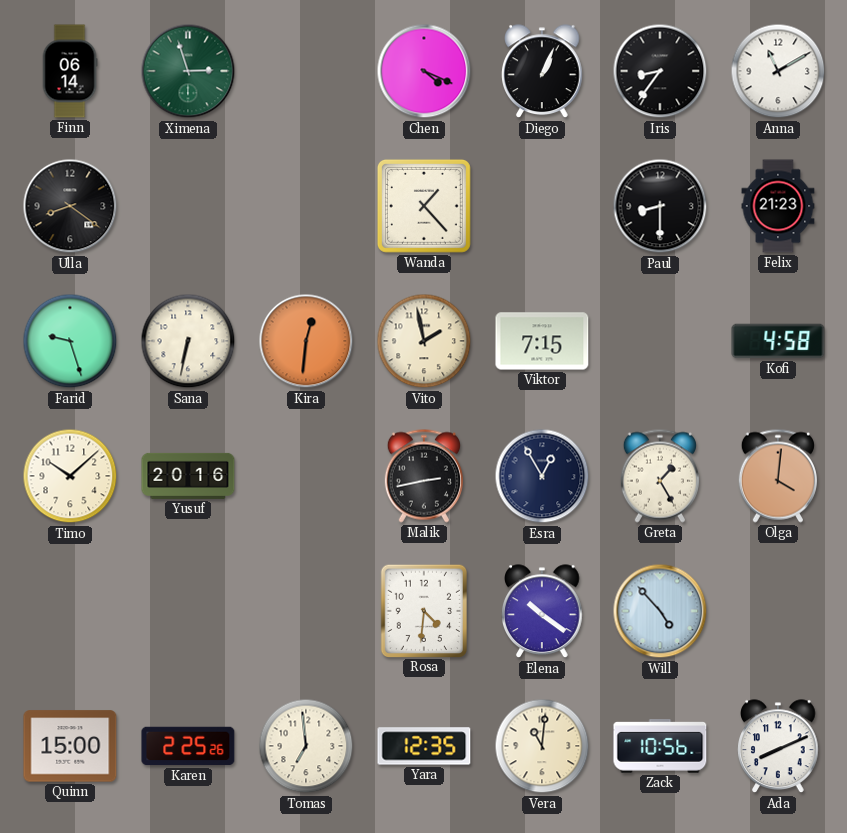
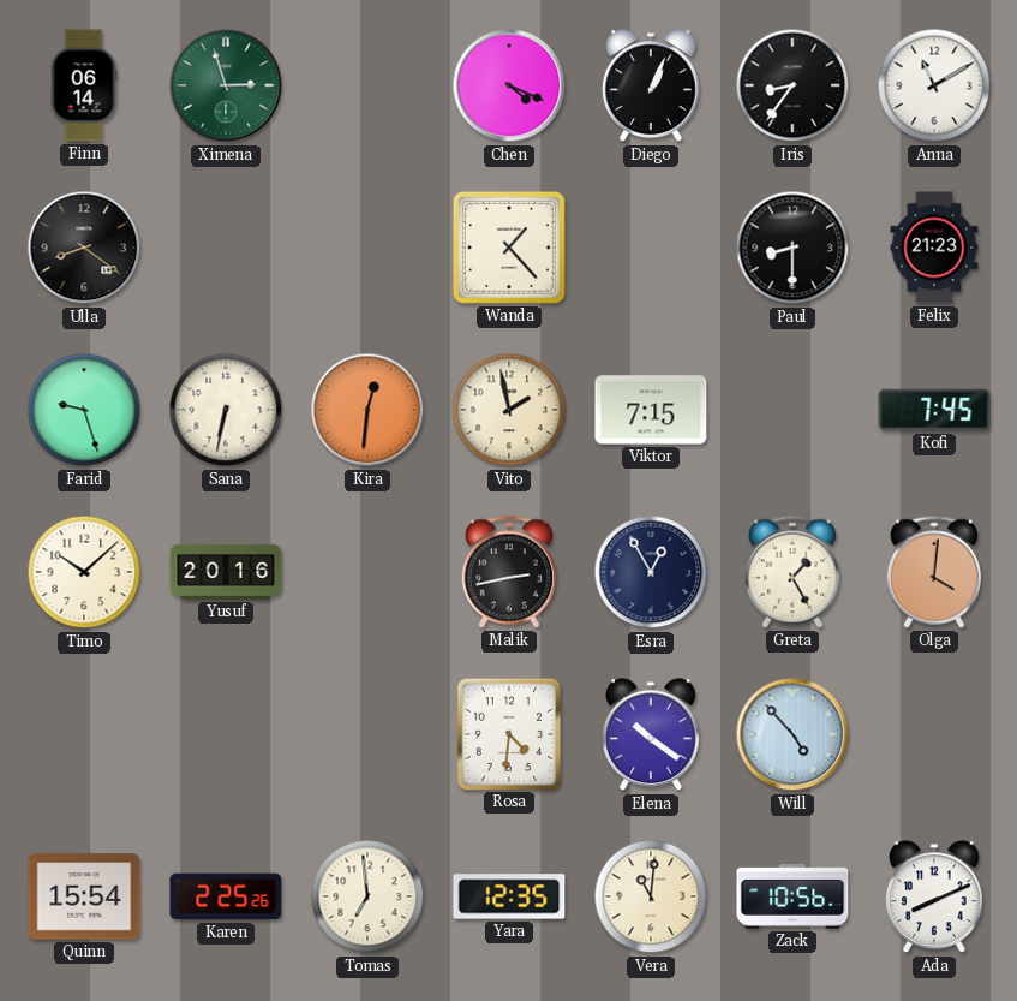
Kofi: 4:58 -> 7:45 (934, 410)
Quinn: 15:00 -> 15:54 (84, 896)
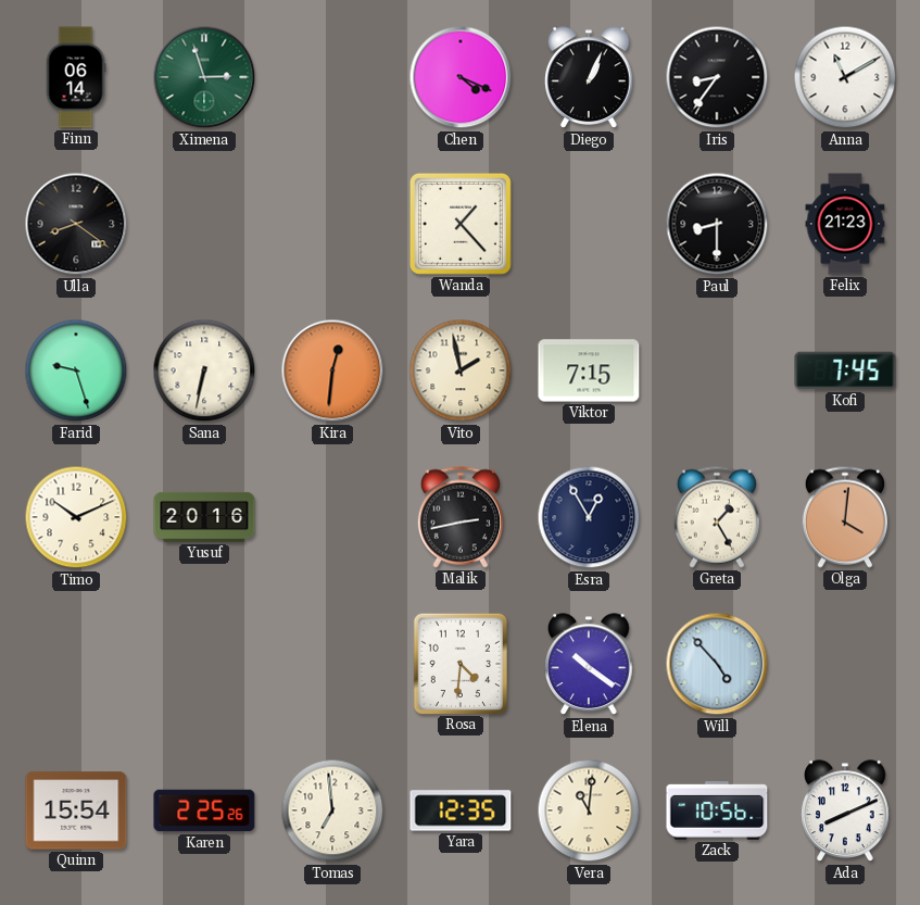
Timo: 10:08 -> 10:11 (76, 517)
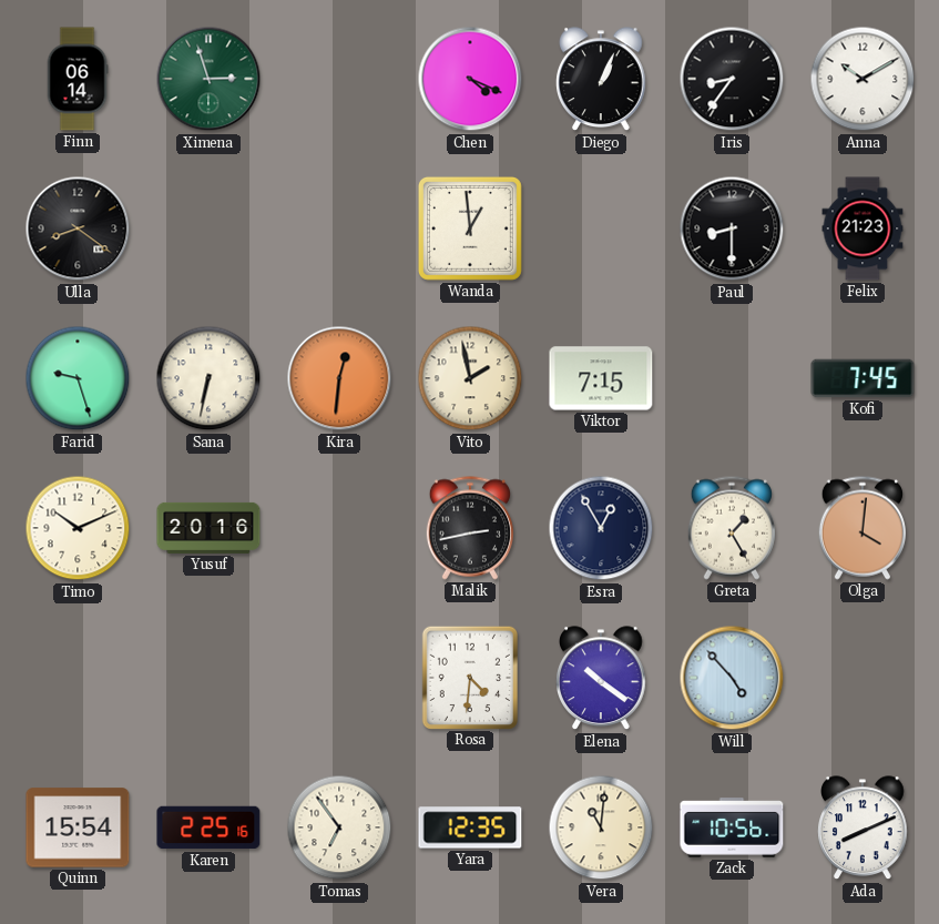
Anna: 11:10 -> 10:10 (863, 79)
Wanda: 1:23 -> 12:59 (470, 229)
Karen: 2:25:26 -> 2:25:16 (208, 827)
Tomas: 6:59 -> 6:54 (339, 827)
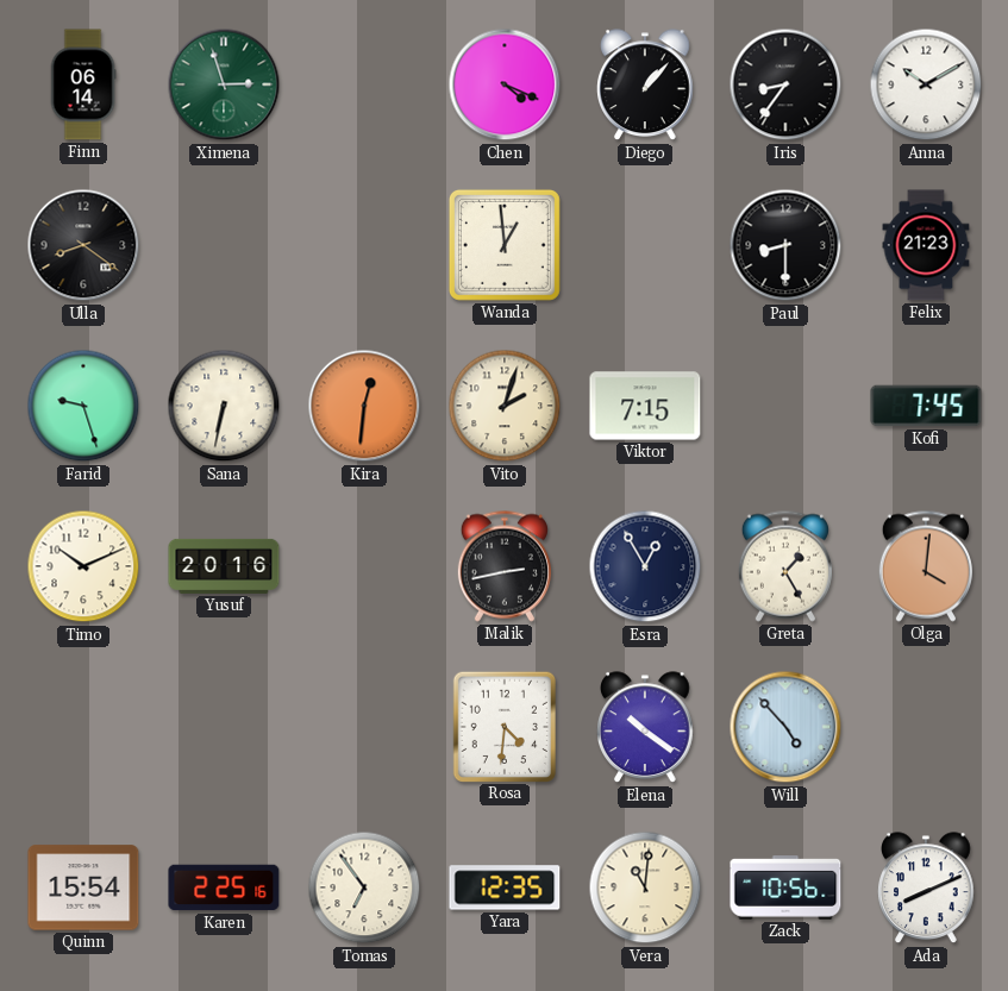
Diego: 1:04 -> 1:07 (645, 86)
Vito: 1:58 -> 2:03 (505, 406)
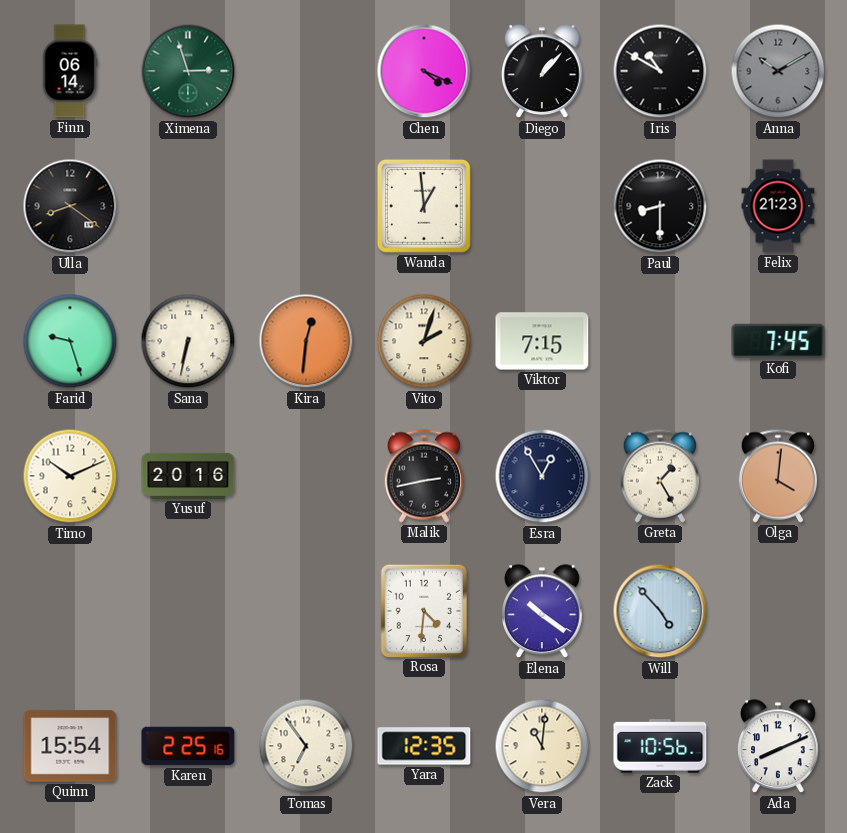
Iris: 8:36 -> 10:50 (660, 71)
Anna dial: white -> grey (778, 71)
